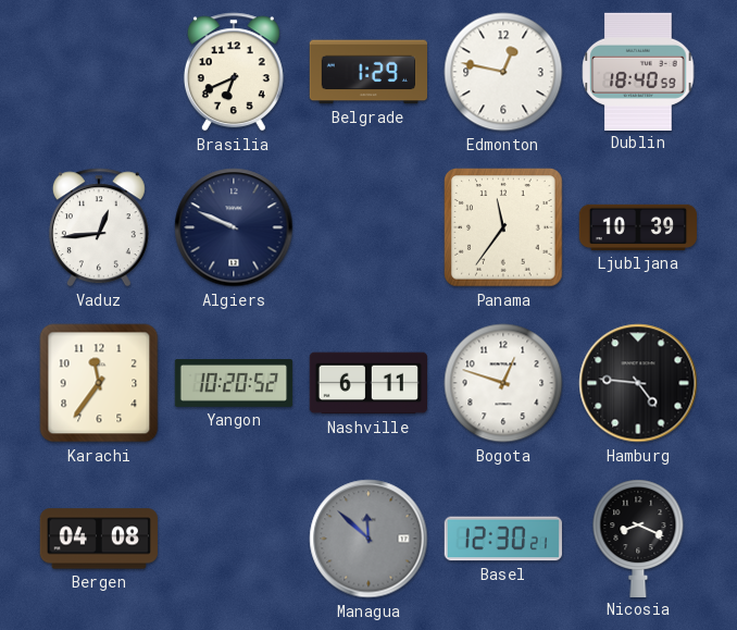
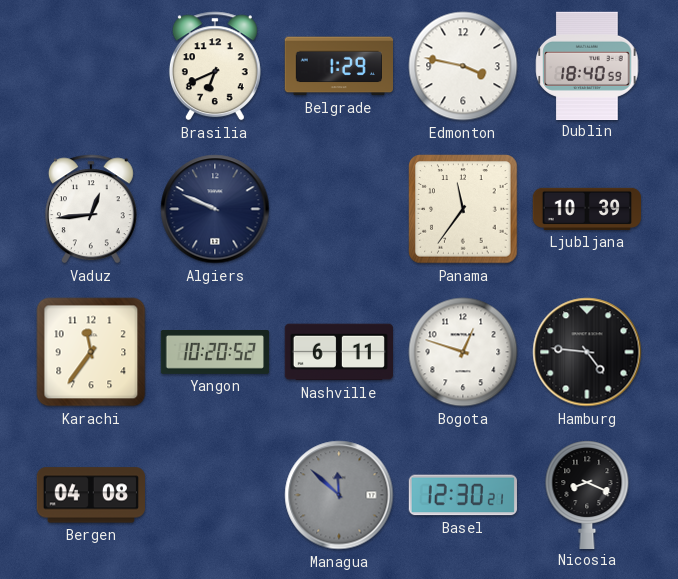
Edmonton: 12:47 -> 3:47 (463, 66)
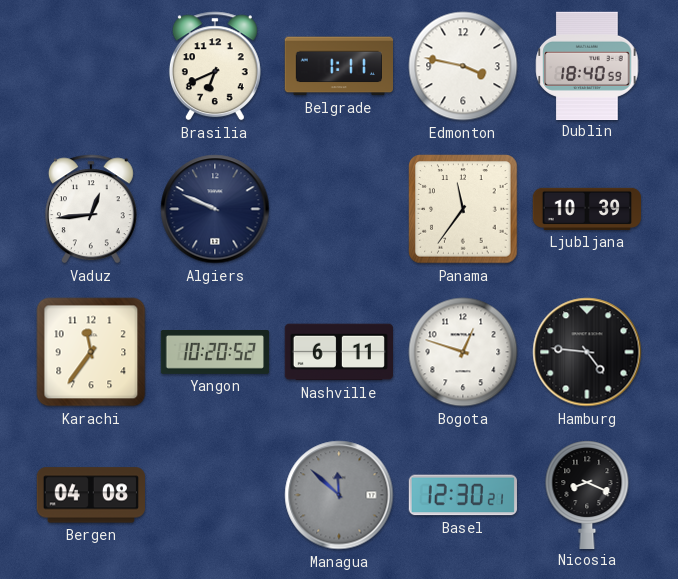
Belgrade: 1:29 -> 1:11 (338, 66)
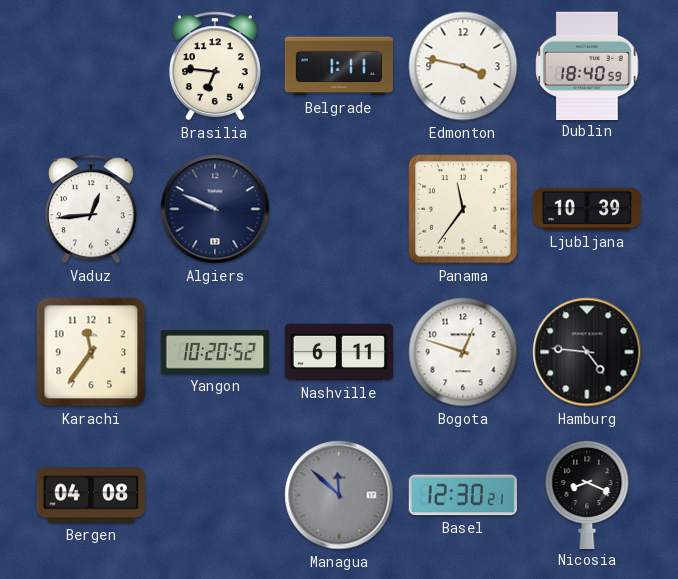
Brasilia: 6:41 -> 6:46 (215, 66)
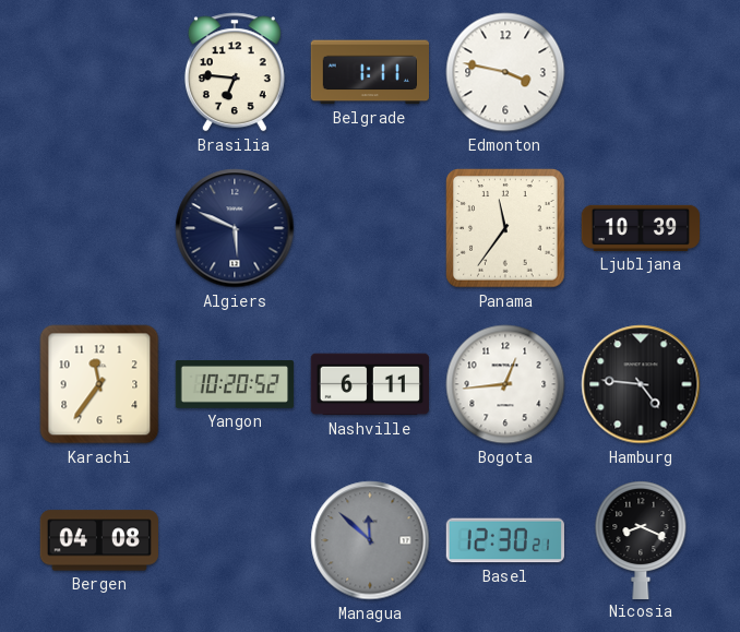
Dublin: 18:40 -> none (587, 65)
Vaduz: 12:44 -> none (91, 209)
Algiers: 9:49 -> 5:49 (235, 228)
Bogota: 12:48 -> 12:44 (505, 384)
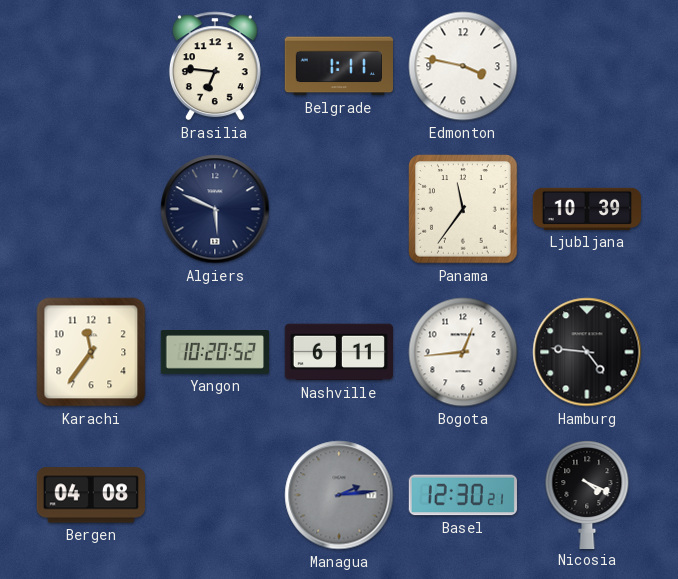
Managua: 11:52 -> 2:14 (339, 495)
Nicosia: 8:19 -> 4:19 (587, 494)
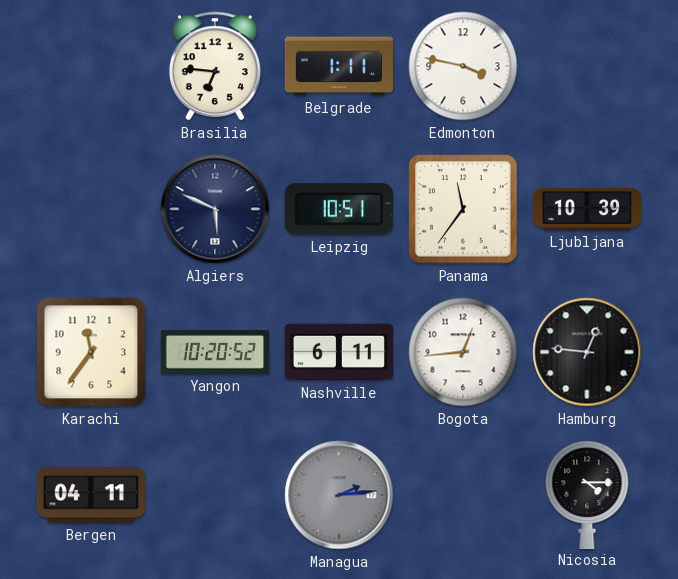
Leipzig: none -> 10:51 (339, 209)
Hamburg: 4:46 -> 12:46 (587, 352)
Bergen: 04:08 -> 04:11 (91, 495)
Basel: 12:30 -> none (463, 495)
Nicosia: 4:19 -> 4:15 (587, 494)
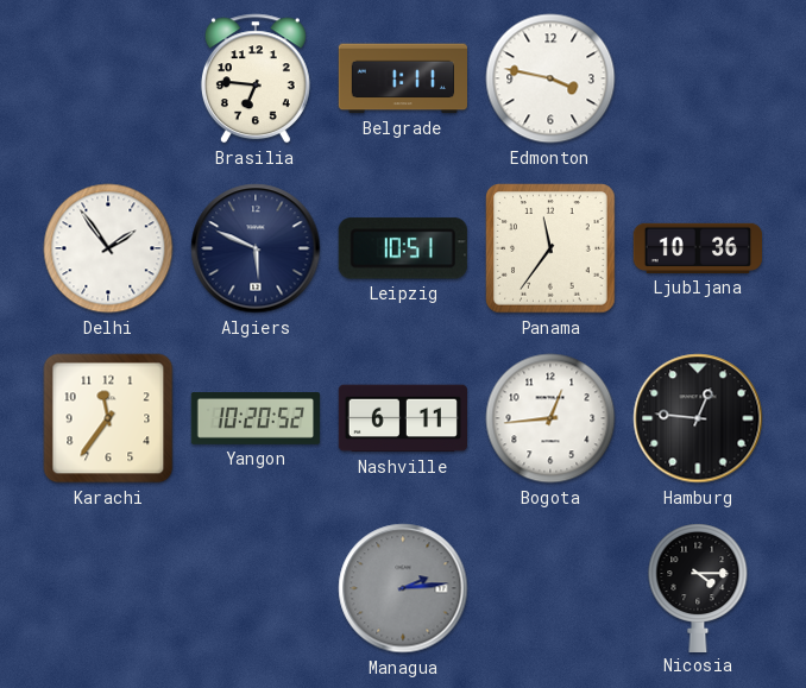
Delhi: none -> 1:54 (108, 248)
Ljubljana: 10:39 -> 10:36 (697, 248)
Bergen: 04:11 -> none (91, 495)
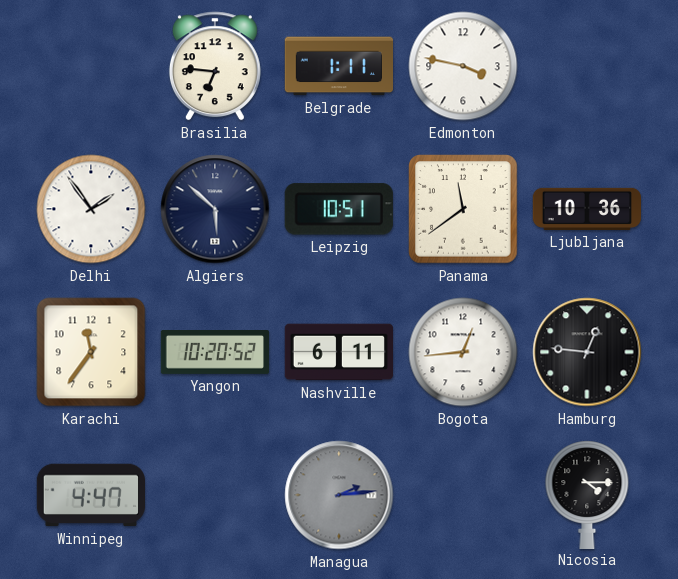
Algiers: 5:49 -> 5:52 (215, 209)
Panama: 11:36 -> 11:39 (463, 209)
Winnipeg: none -> 4:47 (90, 495)
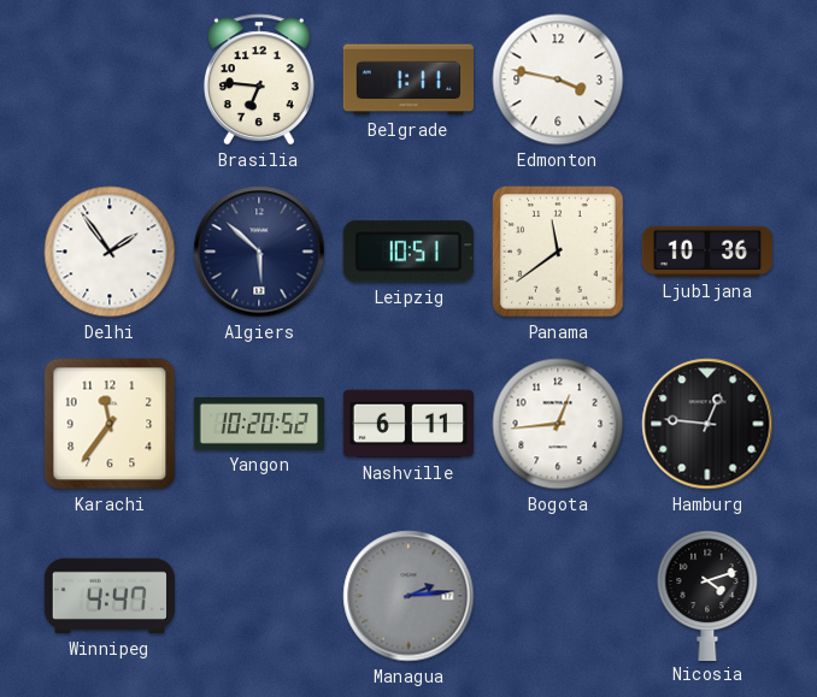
Nicosia: 4:15 -> 4:12 (707, 595)
